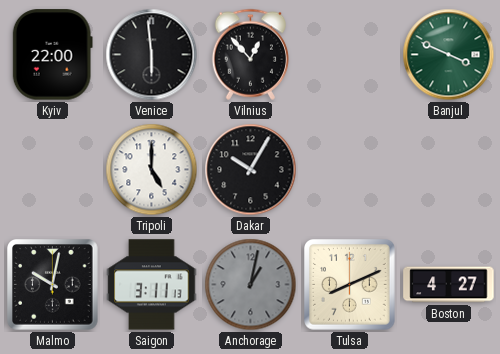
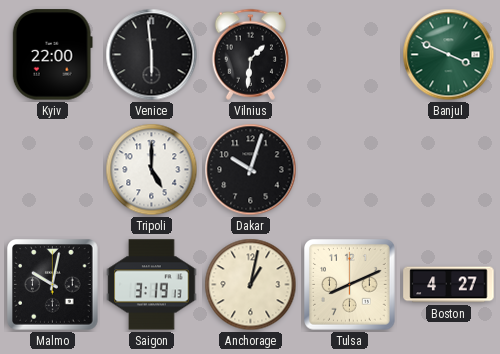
Vilnius: 12:53 -> 1:31 (250, 54)
Dakar: 10:05 -> 10:03 (251, 170)
Saigon: 3:11 -> 3:19 (152, 285)
Anchorage dial: grey -> cream (251, 285)
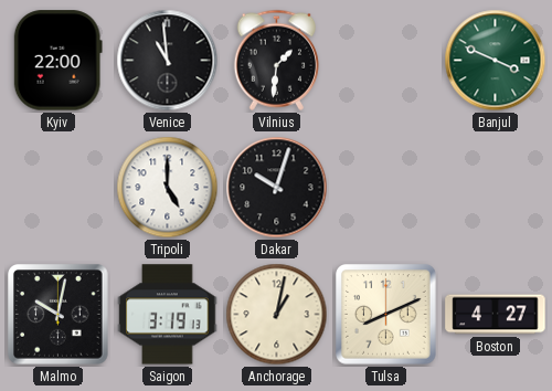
Venice: 5:59 -> 10:59 (168, 61)
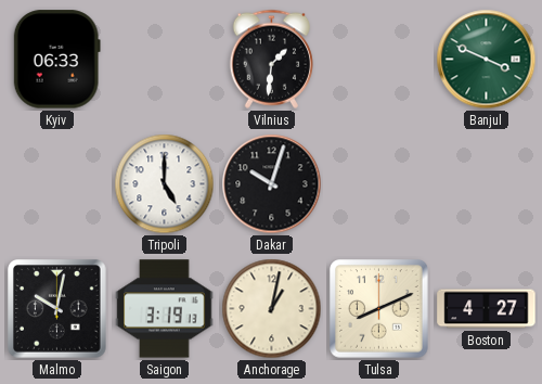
Kyiv: 22:00 -> 06:33 (56, 60)
Venice: 10:59 -> none (168, 61)
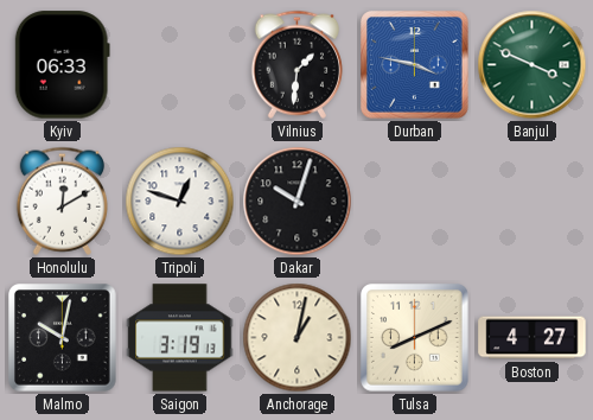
Durban: none -> 3:47 (415, 65)
Honolulu: none -> 12:10 (62, 201)
Tripoli: 5:00 -> 12:48 (180, 202)
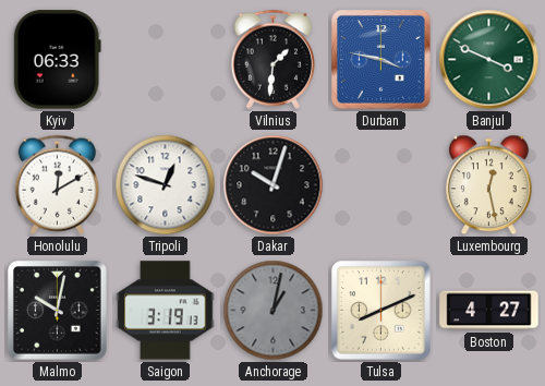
Luxembourg: none -> 12:28 (489, 185)
Anchorage dial: cream -> grey (274, 311)
